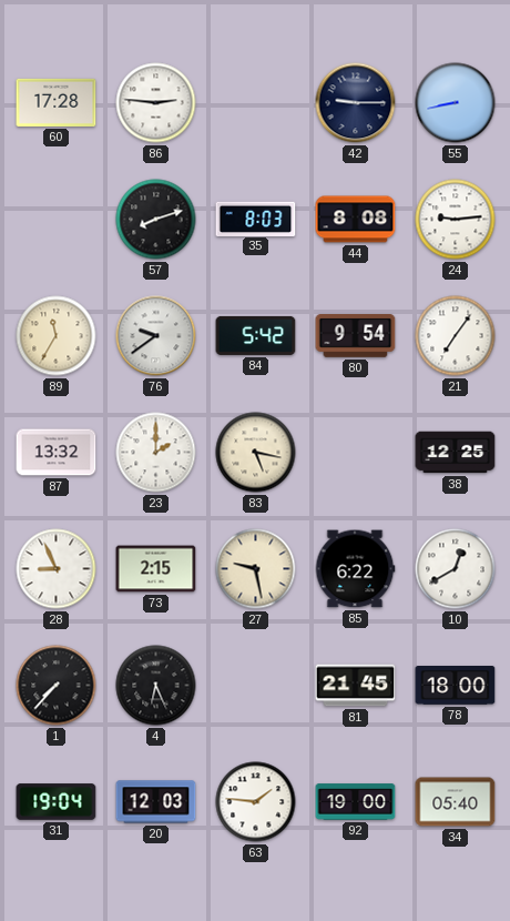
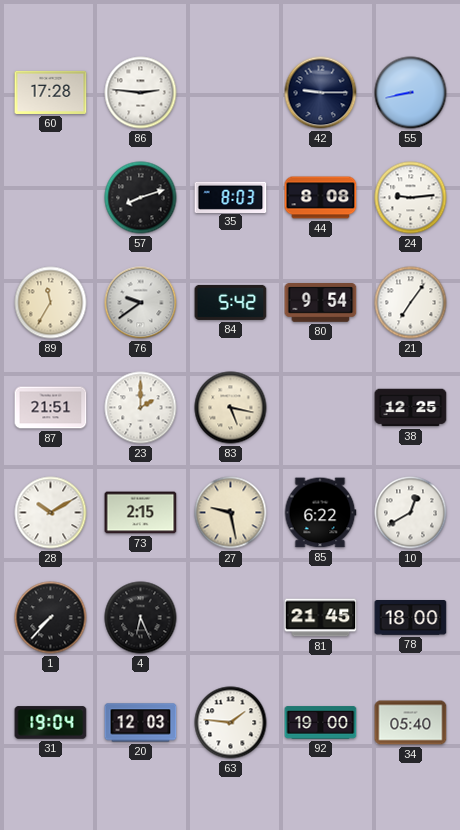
87: 13:32 -> 21:51 (51, 408)
28: 8:56 -> 10:10 (51, 513)
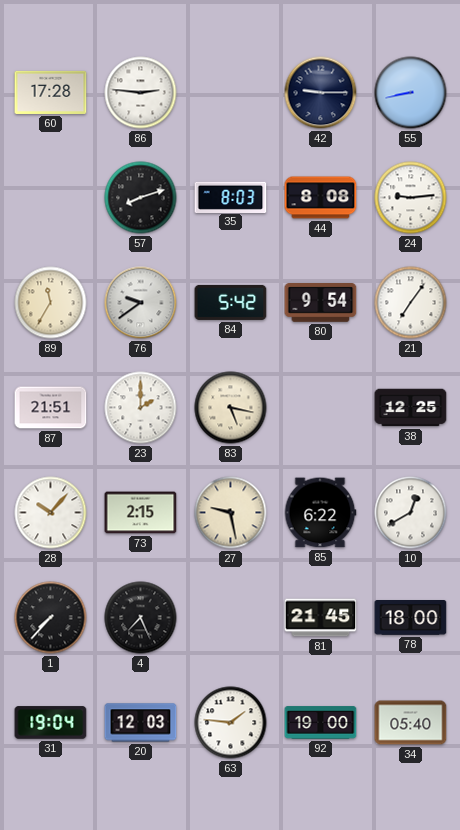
28: 10:10 -> 10:07 (51, 513)
4: 6:26 -> 7:26 (141, 618)
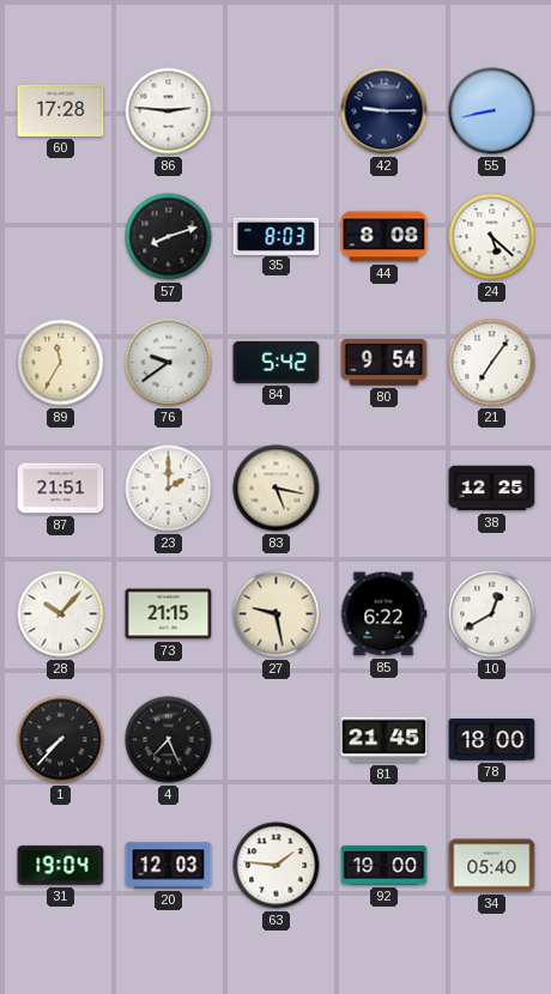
24: 9:14 -> 5:22 (492, 237)
73: 2:15 -> 21:15 (169, 614)
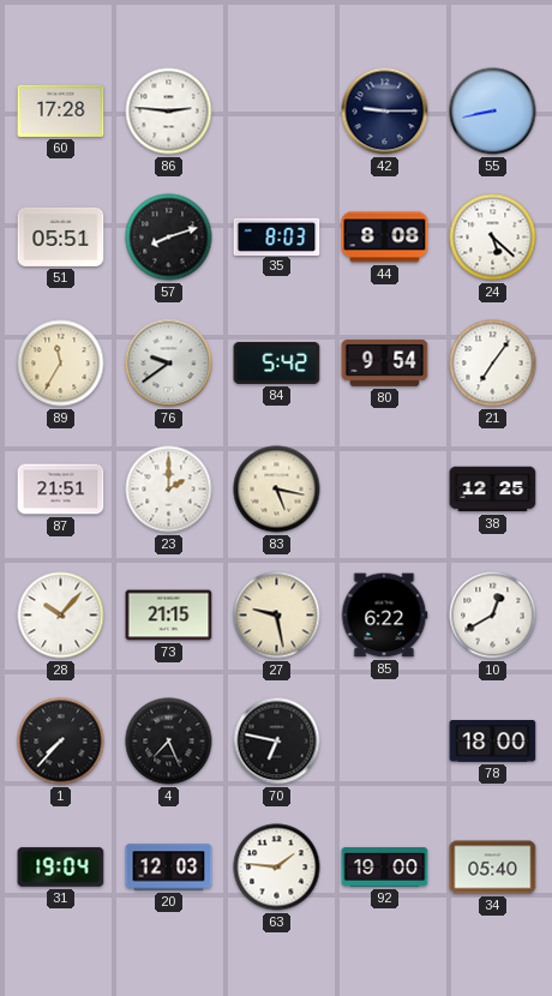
51: none -> 05:51 (61, 236)
70: none -> 6:47 (277, 742)
81: 21:45 -> none (385, 740)
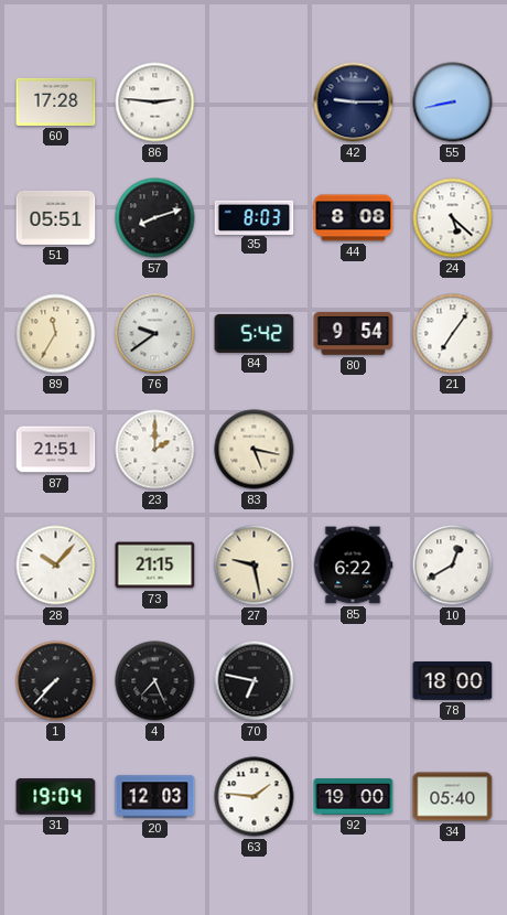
38: 12:25 -> none (493, 490)
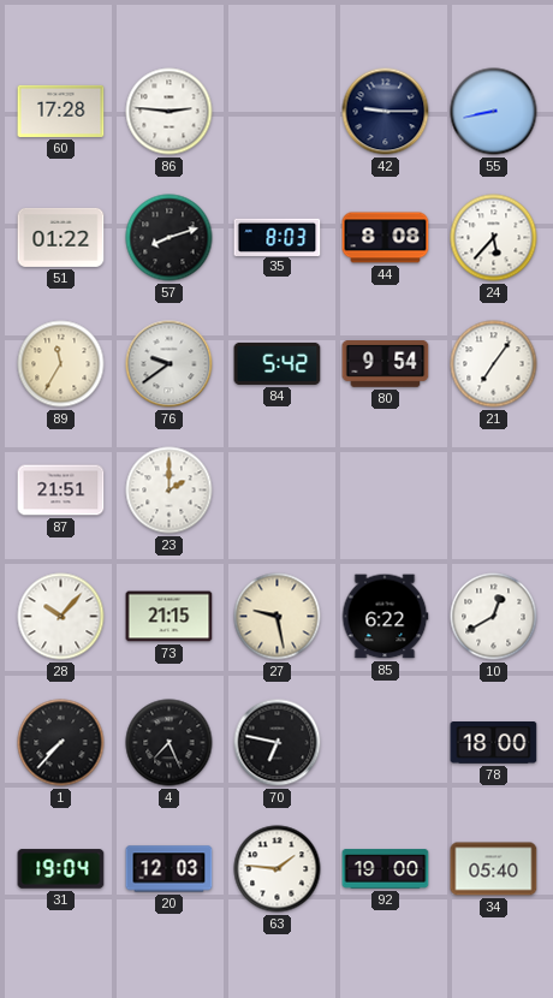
51: 05:51 -> 01:22 (61, 237)
24: 5:22 -> 5:37 (494, 238)
83: 5:17 -> none (255, 450)
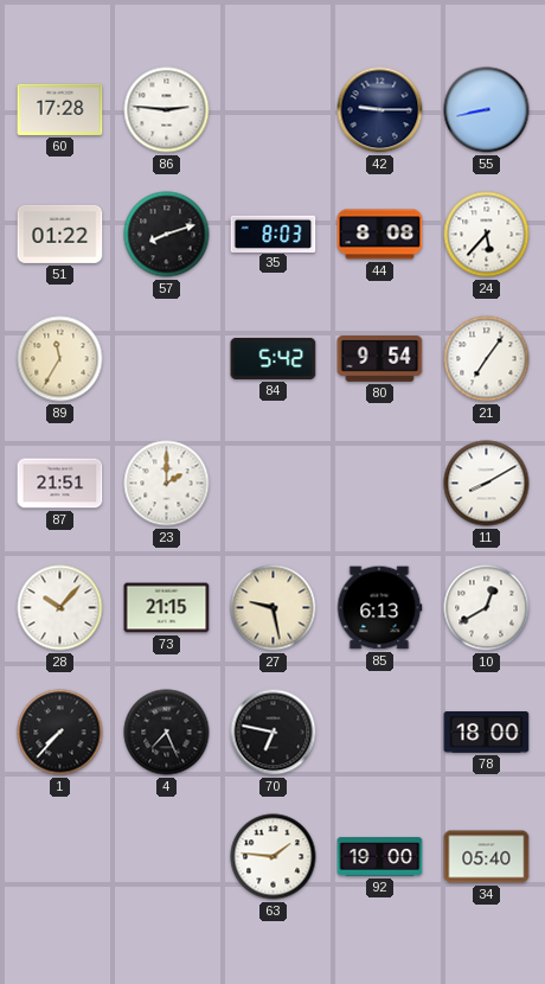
76: 9:39 -> none (170, 364)
11: none -> 8:10 (487, 484)
85: 6:22 -> 6:13 (379, 608)
31: 19:04 -> none (61, 869)
20: 12:03 -> none (170, 869)
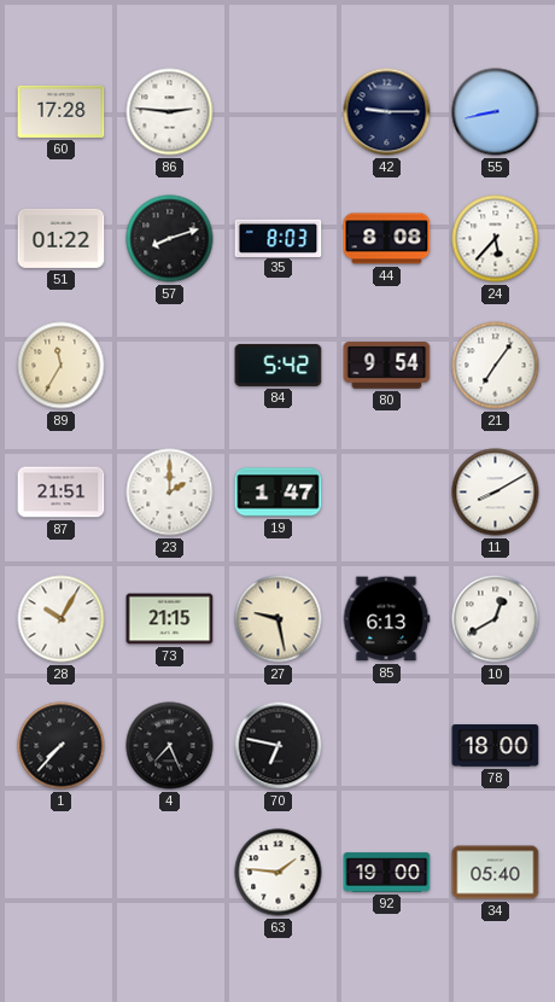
19: none -> 1:47 (279, 493)
28: 10:07 -> 10:05 (62, 619)
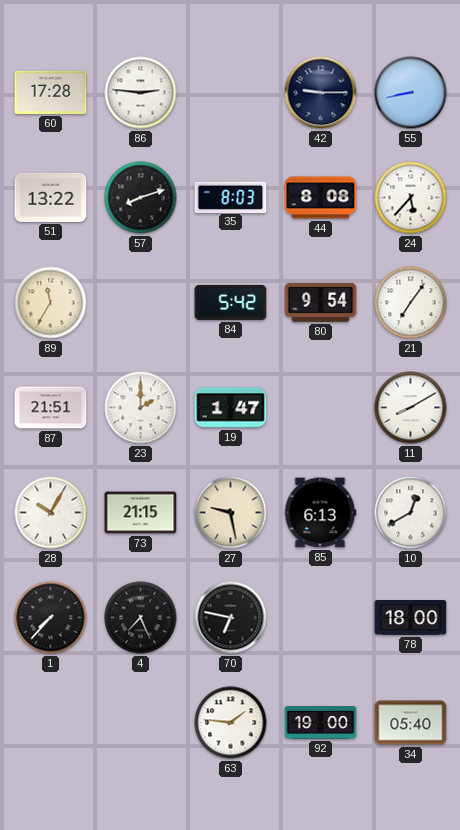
51: 01:22 -> 13:22 (51, 197)
